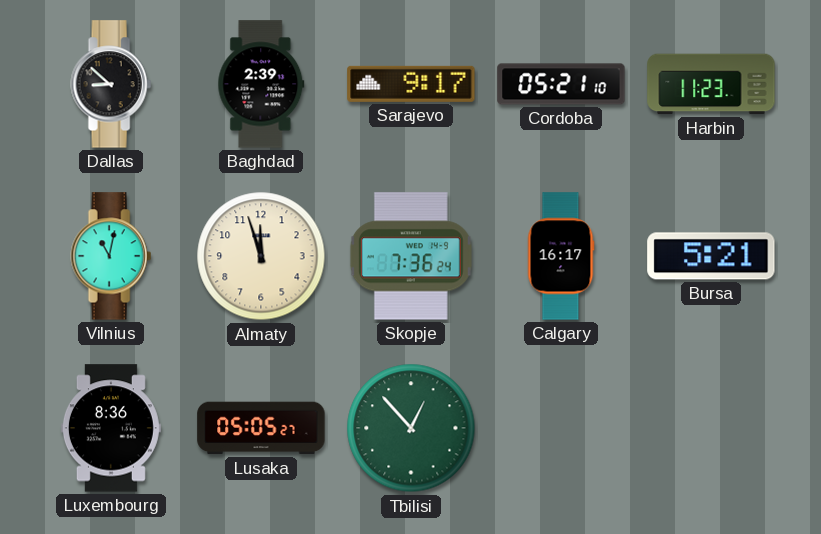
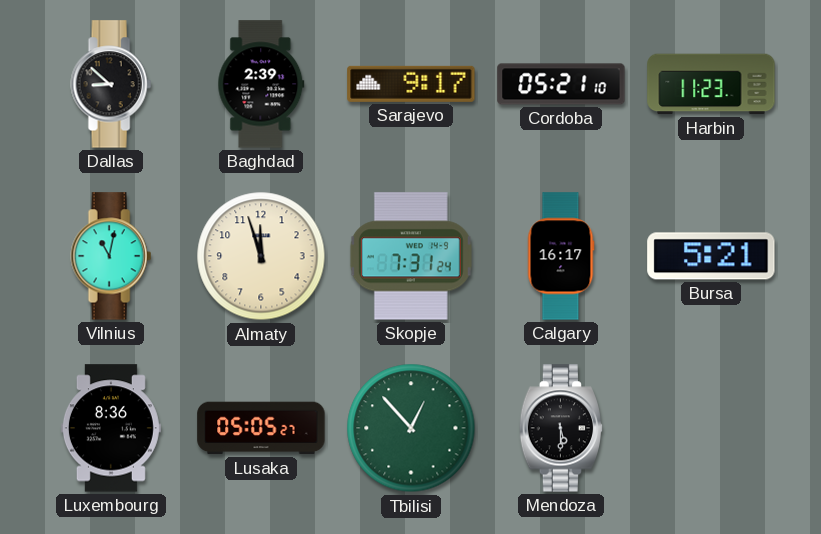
Skopje: 7:36 -> 7:31 (411, 256)
Mendoza: none -> 5:30 (561, 428)
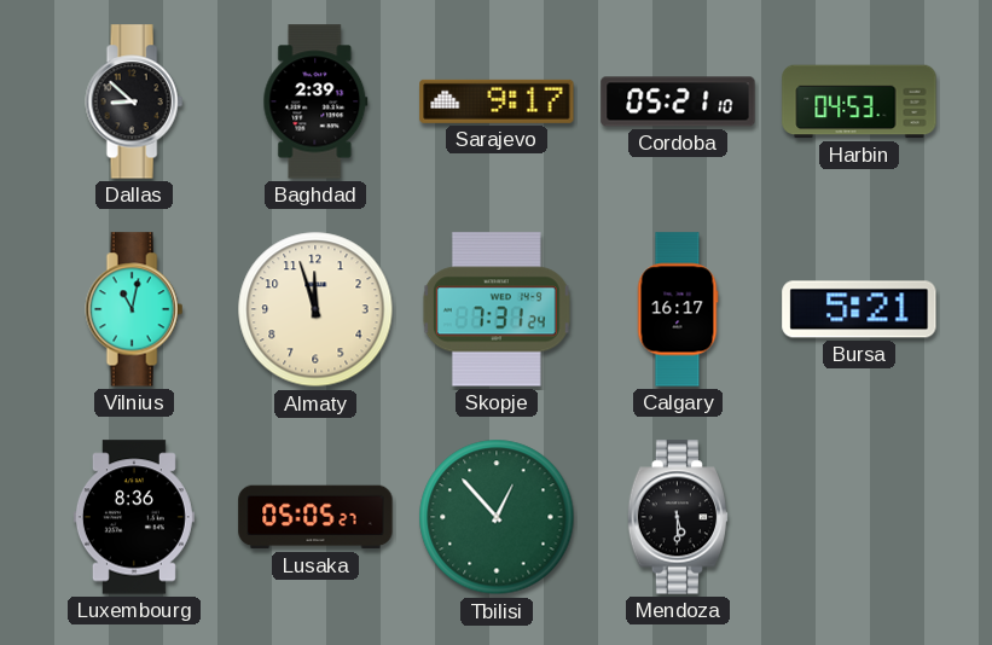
Harbin: 11:23 -> 04:53 (859, 101)
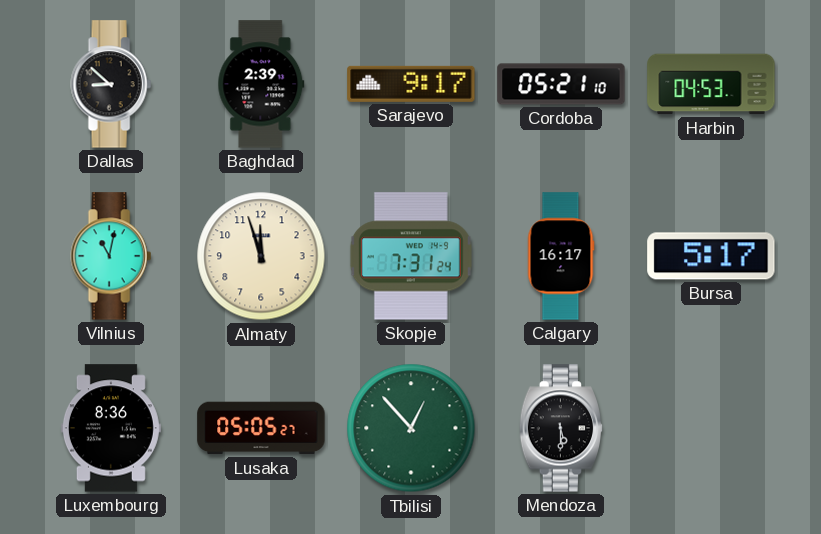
Bursa: 5:21 -> 5:17 (711, 256)
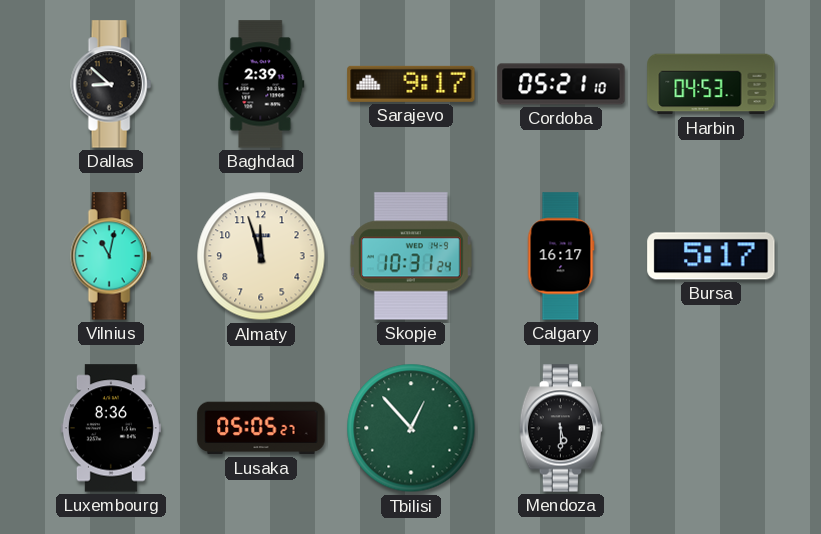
Skopje: 7:31 -> 10:31 (411, 256)
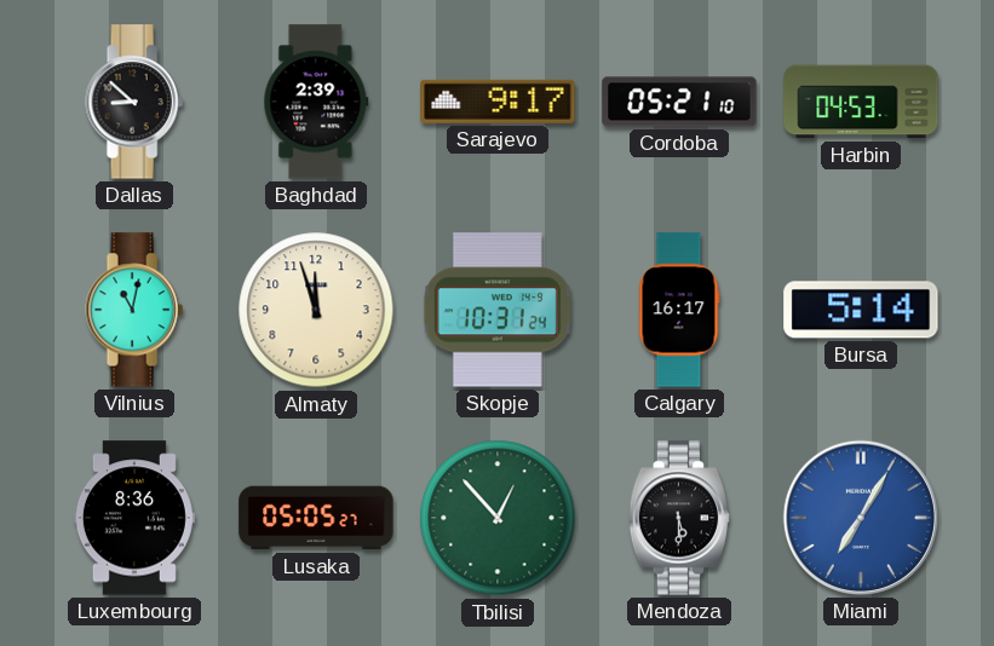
Bursa: 5:17 -> 5:14 (861, 310)
Miami: none -> 7:05 (861, 518)
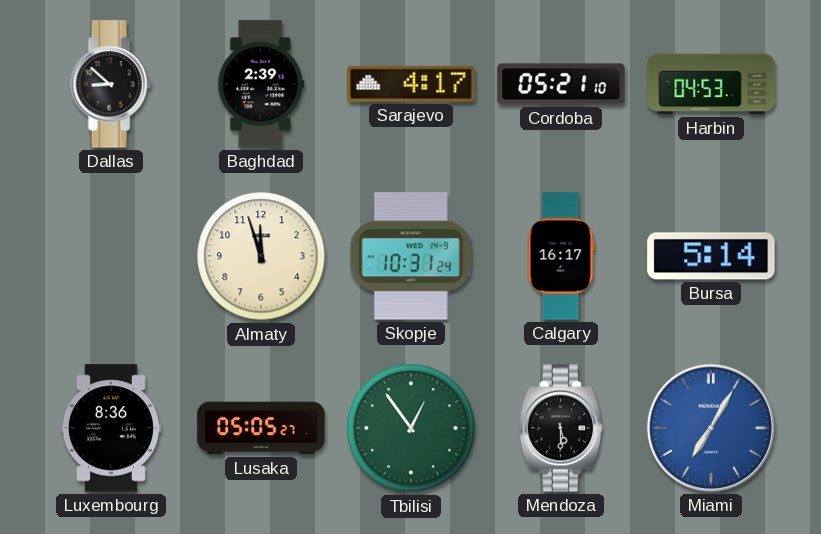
Sarajevo: 9:17 -> 4:17 (411, 84)
Vilnius: 11:02 -> none (134, 310)
Tbilisi: 12:53 -> 12:54 (411, 428)
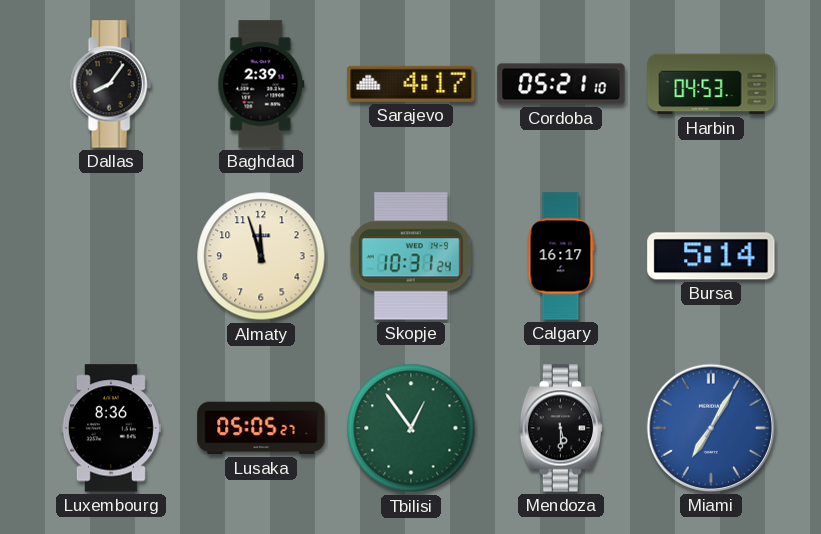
Dallas: 8:52 -> 8:06 (111, 84)
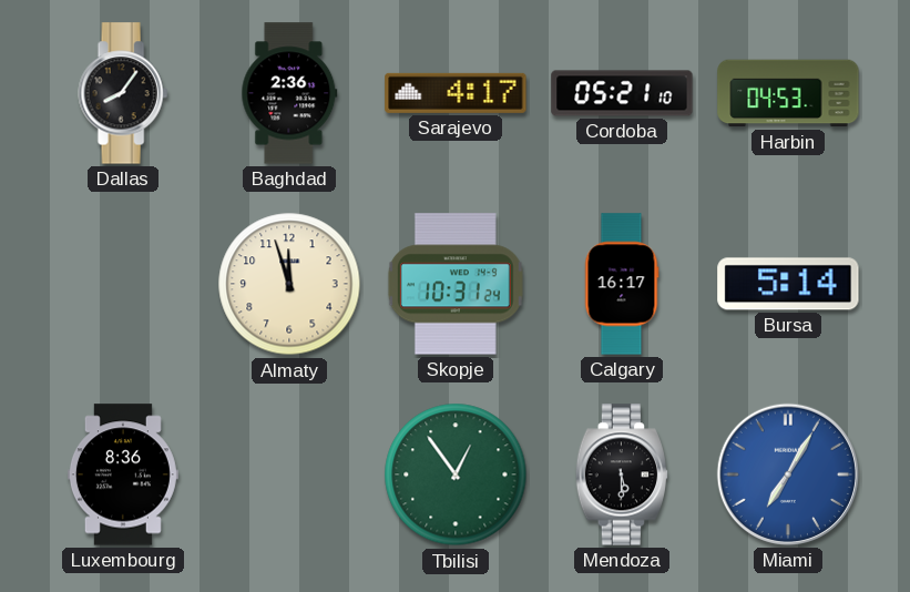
Baghdad: 2:39 -> 2:36 (289, 93)
Lusaka: 05:05 -> none (261, 428)
